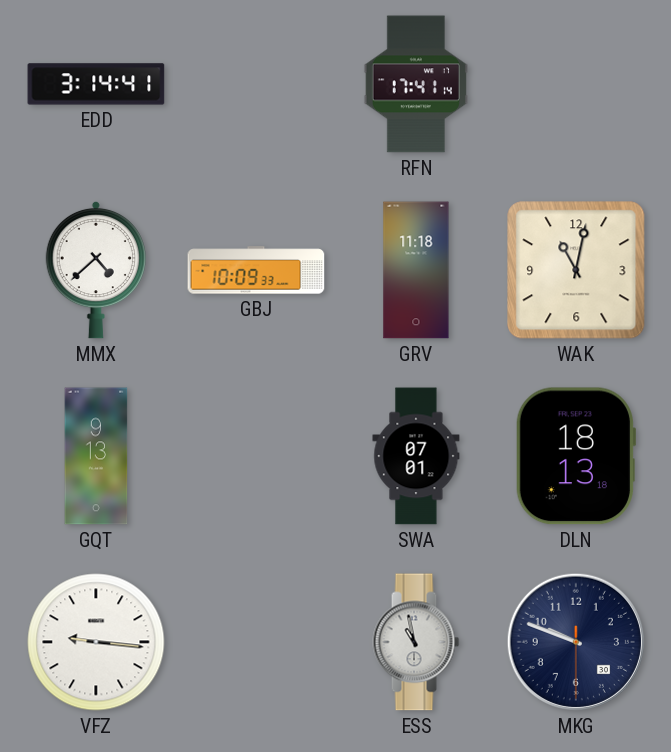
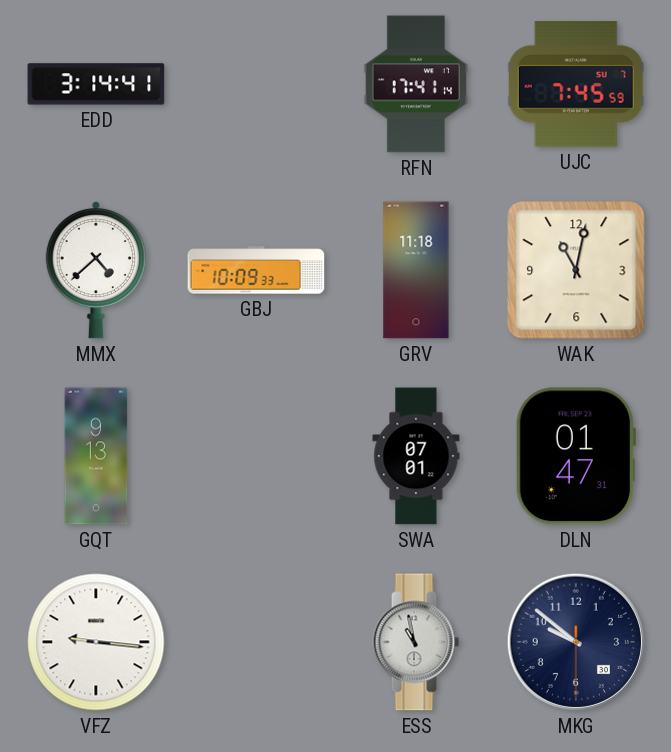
UJC: none -> 7:45 (576, 84)
DLN: 18:13 -> 01:47 (575, 456)
MKG: 9:48 -> 9:51 (576, 642)
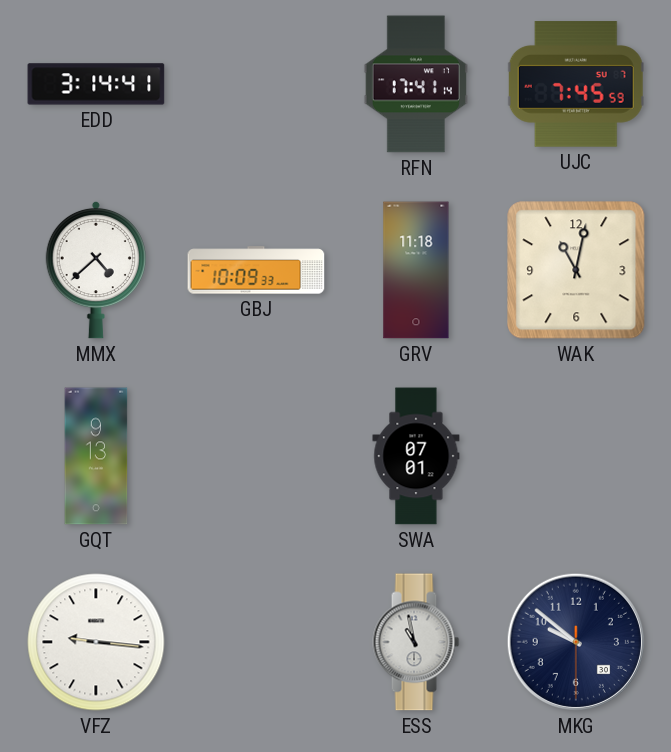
DLN: 01:47 -> none (575, 456)
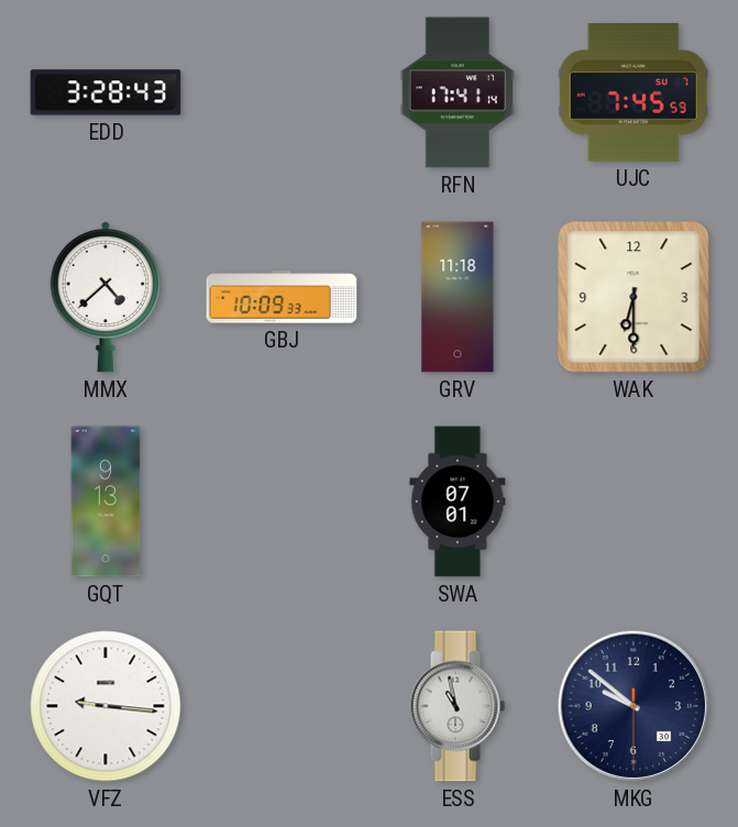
EDD: 3:14 -> 3:28 (106, 92)
WAK: 11:02 -> 6:30 (634, 297)
